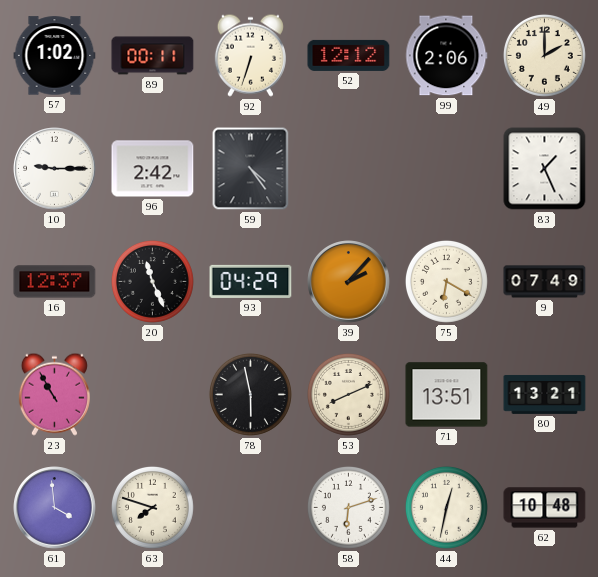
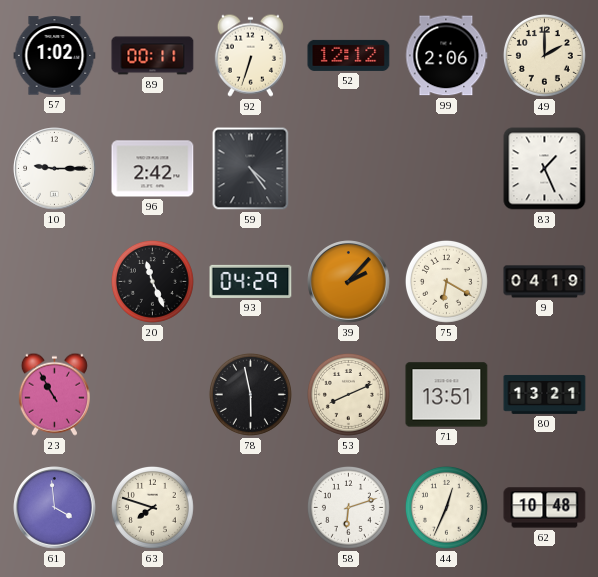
16: 12:37 -> none (55, 282)
9: 07:49 -> 04:19 (545, 282)
44: 12:32 -> 12:34 (446, 507)
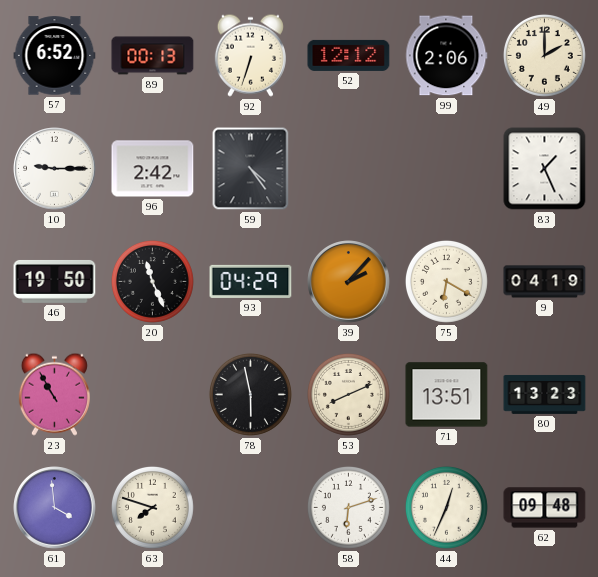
57: 1:02 -> 6:52 (55, 56)
89: 00:11 -> 00:13 (153, 56)
46: none -> 19:50 (55, 281)
80: 13:21 -> 13:23 (545, 395)
62: 10:48 -> 09:48 (545, 508)
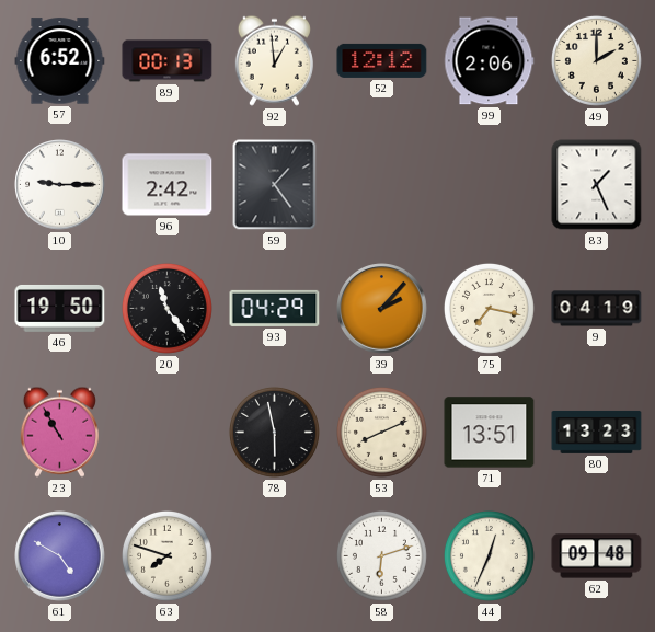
92: 6:33 -> 12:59 (274, 60)
59: 4:24 -> 1:24 (275, 185)
20: 11:26 -> 11:24 (166, 308)
75: 6:20 -> 7:17 (489, 308)
61: 3:59 -> 4:50 (60, 556)
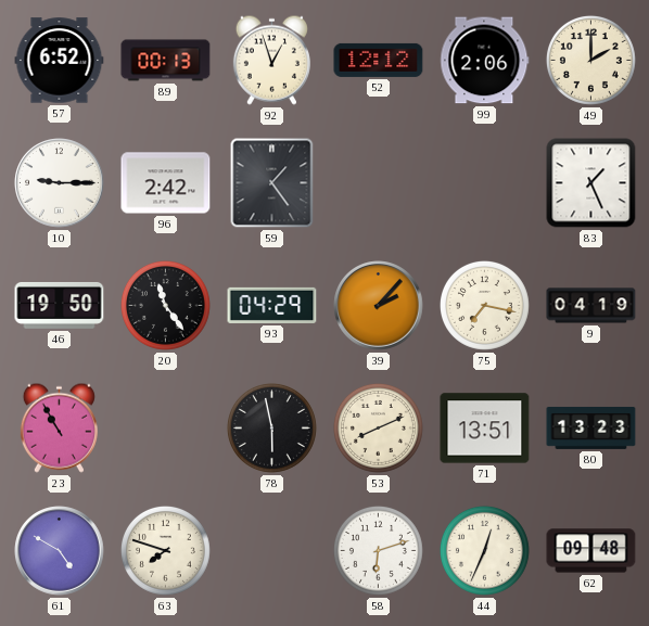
92: 12:59 -> 12:57 (271, 60)
